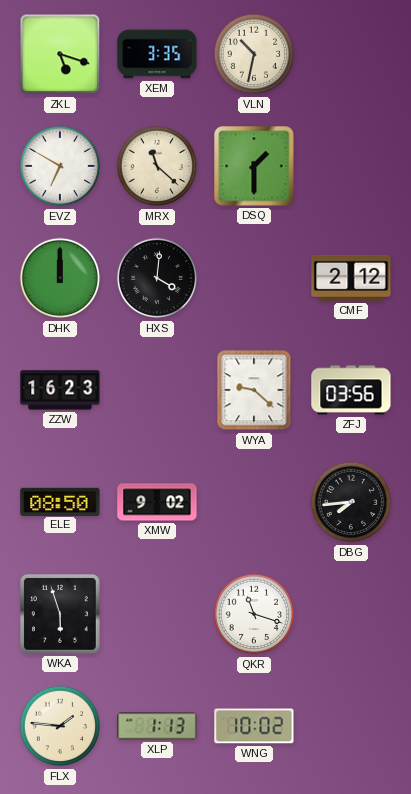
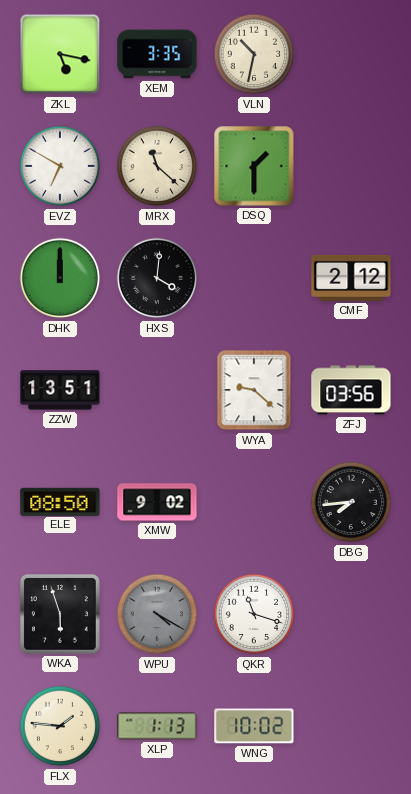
ZKL: 5:18 -> 5:17 (60, 54)
ZZW: 16:23 -> 13:51 (60, 390)
WPU: none -> 4:20 (157, 614)
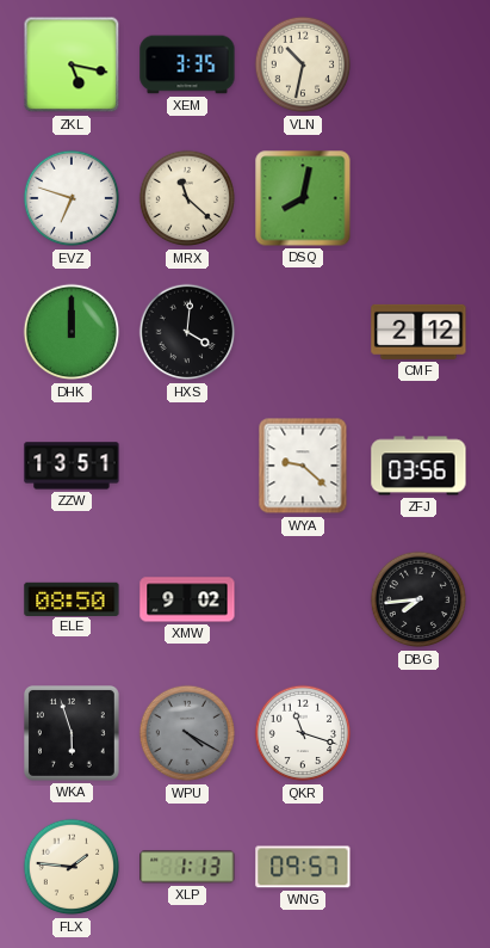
EVZ: 6:50 -> 6:48 (72, 198)
DSQ: 1:30 -> 8:02 (303, 198)
WNG: 10:02 -> 09:57 (303, 867)
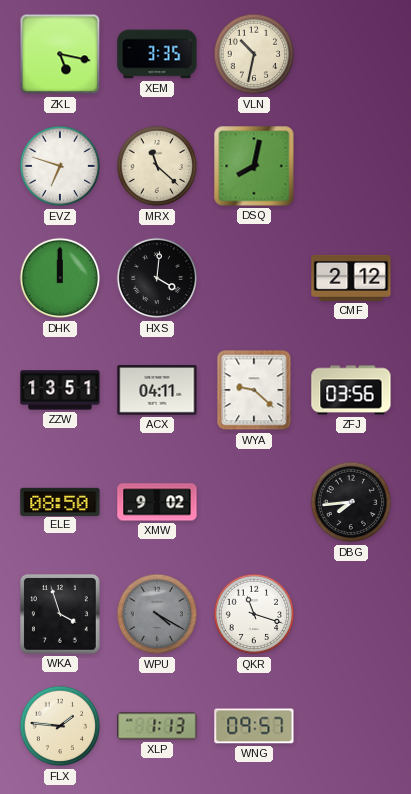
ACX: none -> 04:11 (157, 391)
WKA: 5:57 -> 3:57 (61, 615)
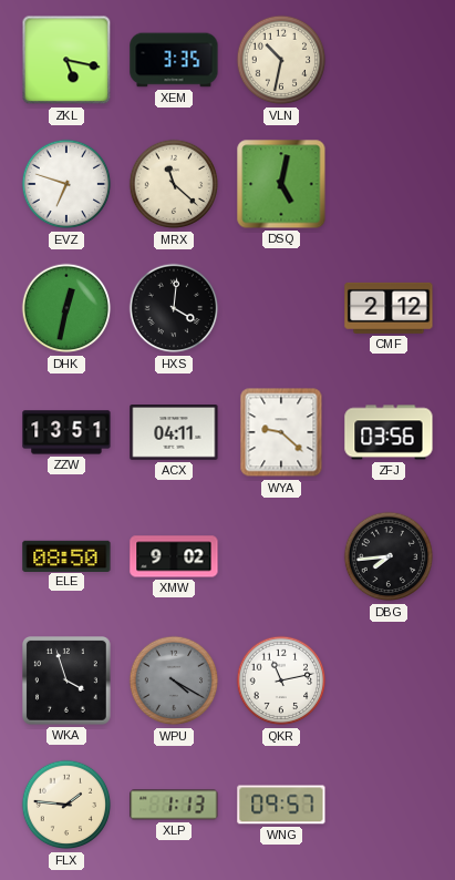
DSQ: 8:02 -> 5:02 (281, 184)
DHK: 12:00 -> 12:32 (66, 308)
QKR: 11:18 -> 11:13 (281, 681)
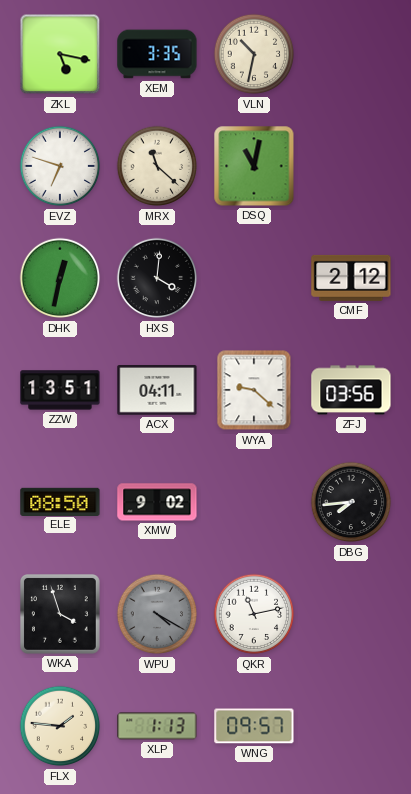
DSQ: 5:02 -> 11:02 (254, 166)
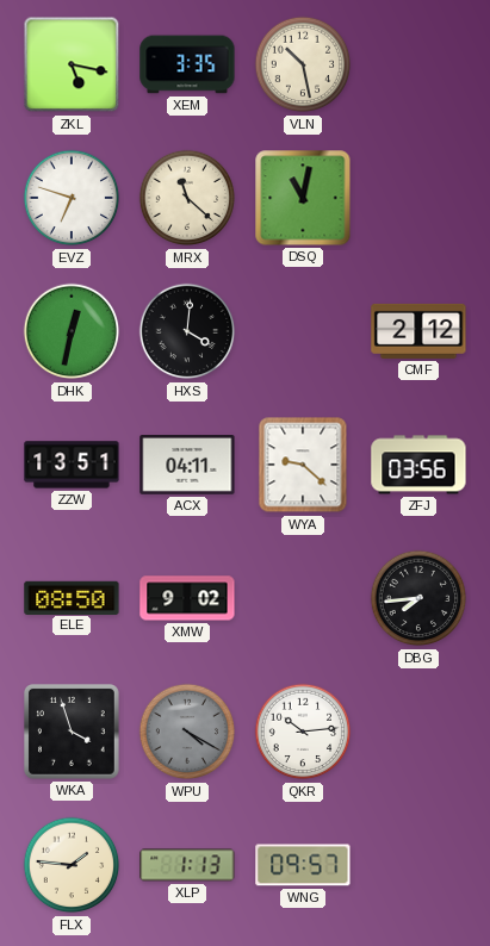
VLN: 10:32 -> 10:28 (303, 64)
QKR: 11:13 -> 10:14 (303, 732)
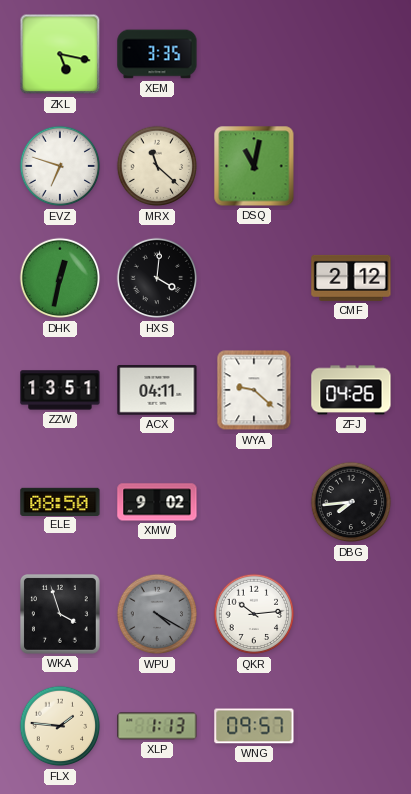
VLN: 10:28 -> none (303, 64)
ZFJ: 03:56 -> 04:26 (351, 390)
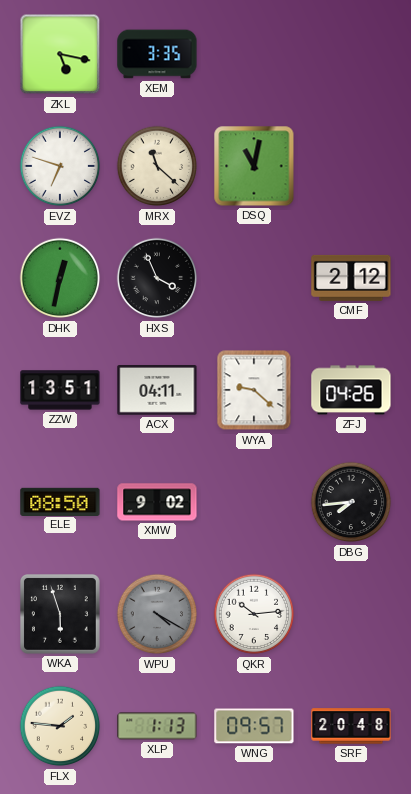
HXS: 4:01 -> 3:56 (157, 278)
WKA: 3:57 -> 5:57 (61, 615)
SRF: none -> 20:48 (351, 726)
